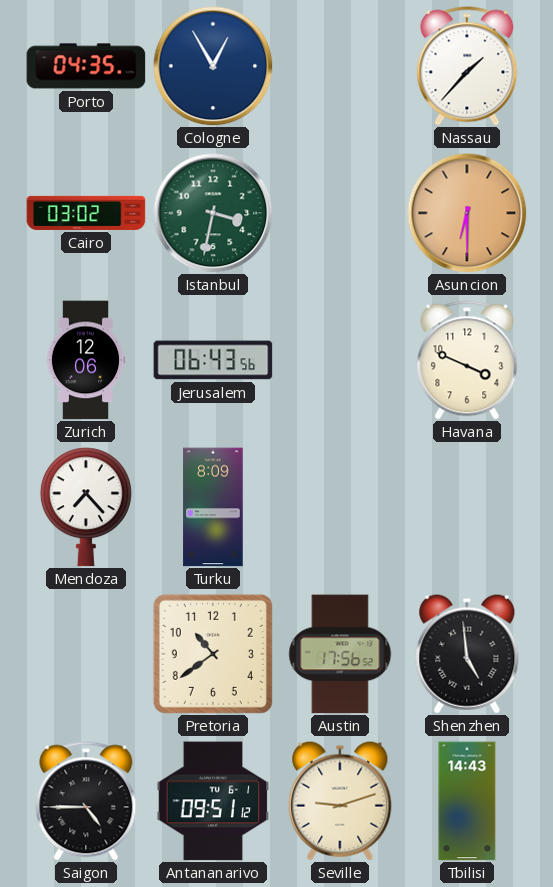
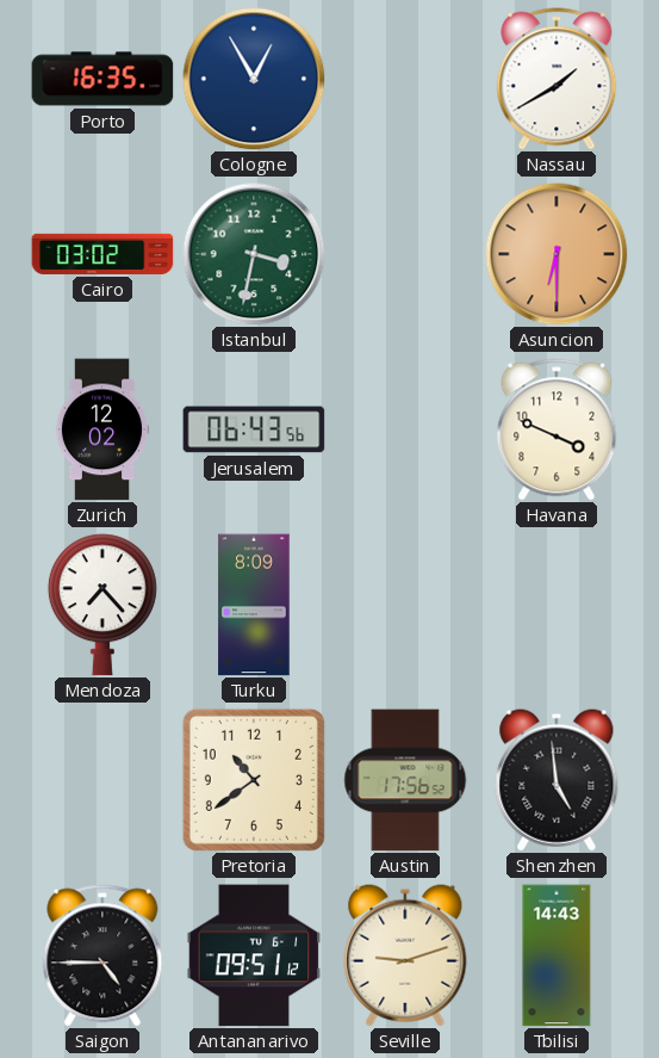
Porto: 04:35 -> 16:35 (102, 79)
Nassau: 1:37 -> 1:40 (557, 79)
Zurich: 12:06 -> 12:02 (102, 429)
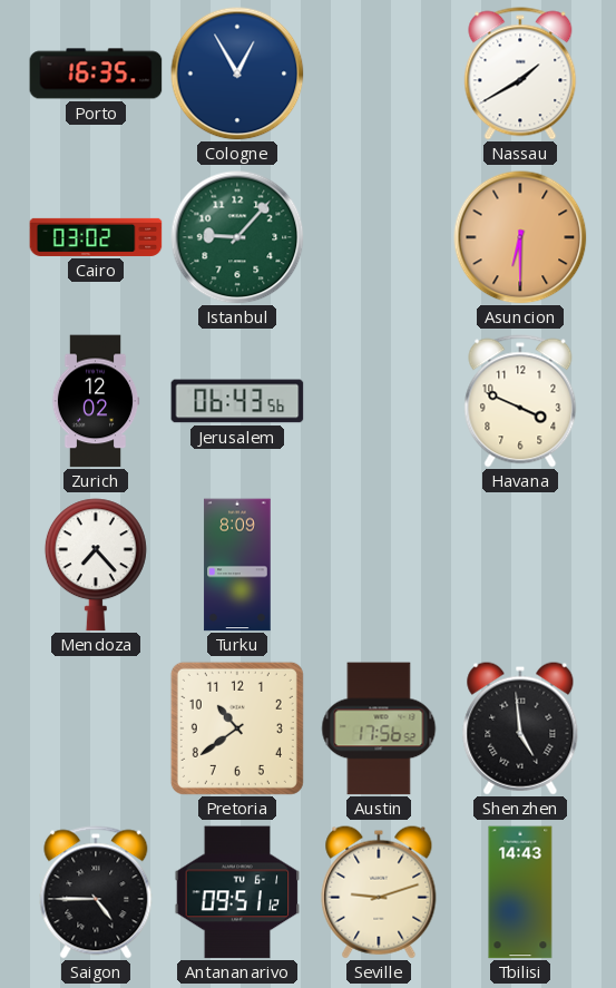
Istanbul: 3:32 -> 9:07 (237, 237)
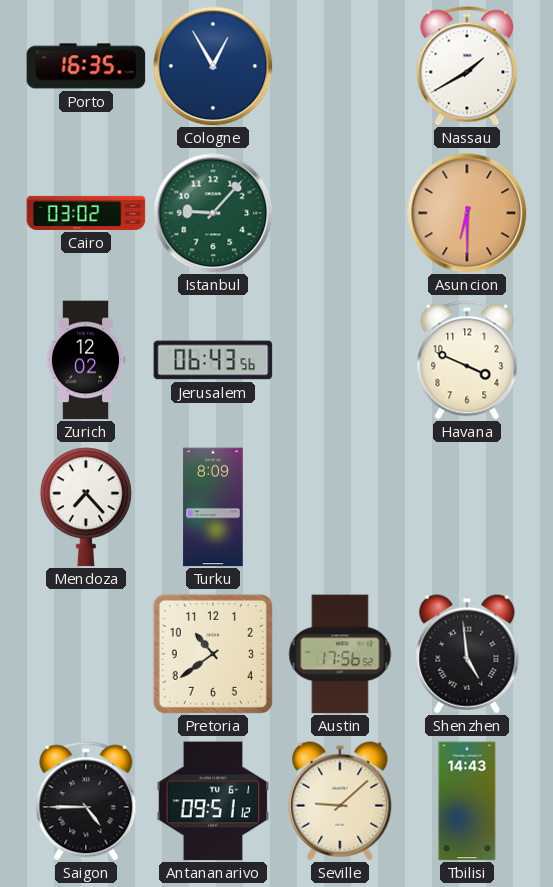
Seville: 9:12 -> 9:08 (340, 801)
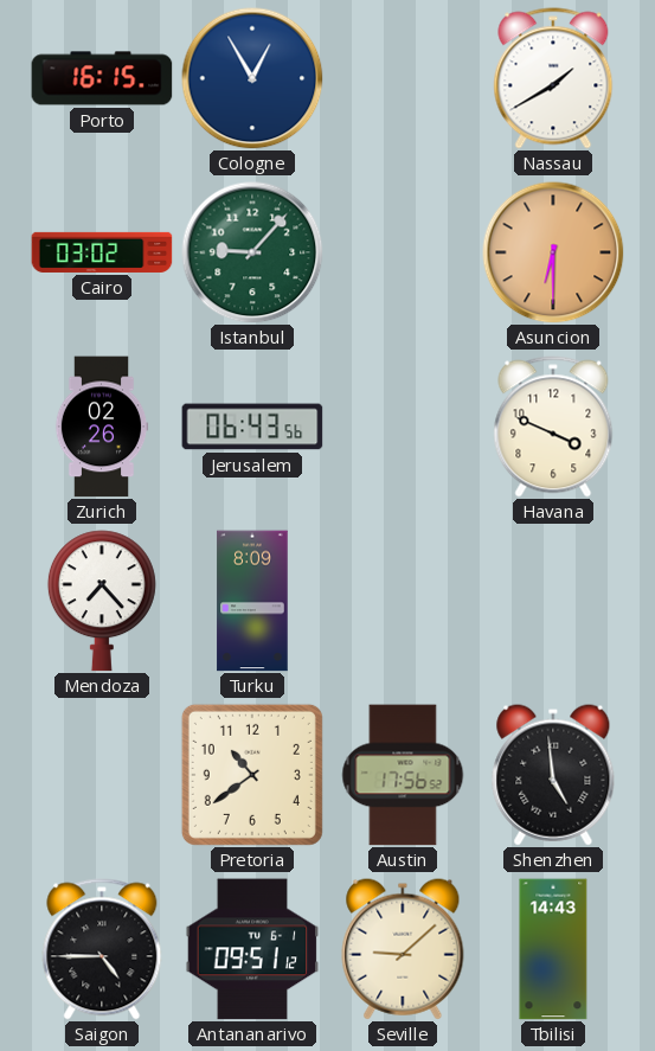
Porto: 16:35 -> 16:15 (102, 78)
Zurich: 12:02 -> 02:26 (102, 427)
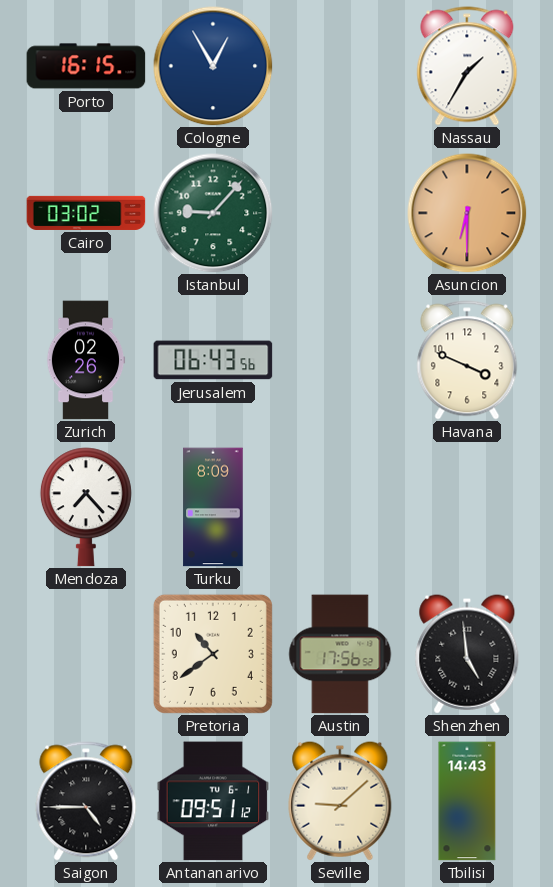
Nassau: 1:40 -> 1:35 (467, 66)
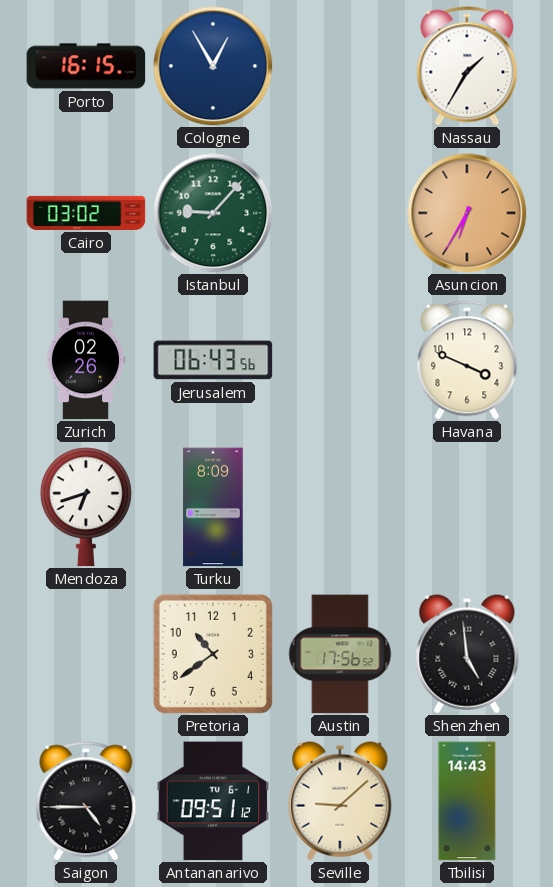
Asuncion: 6:30 -> 6:35 (467, 213)
Mendoza: 7:23 -> 6:42 (86, 507)
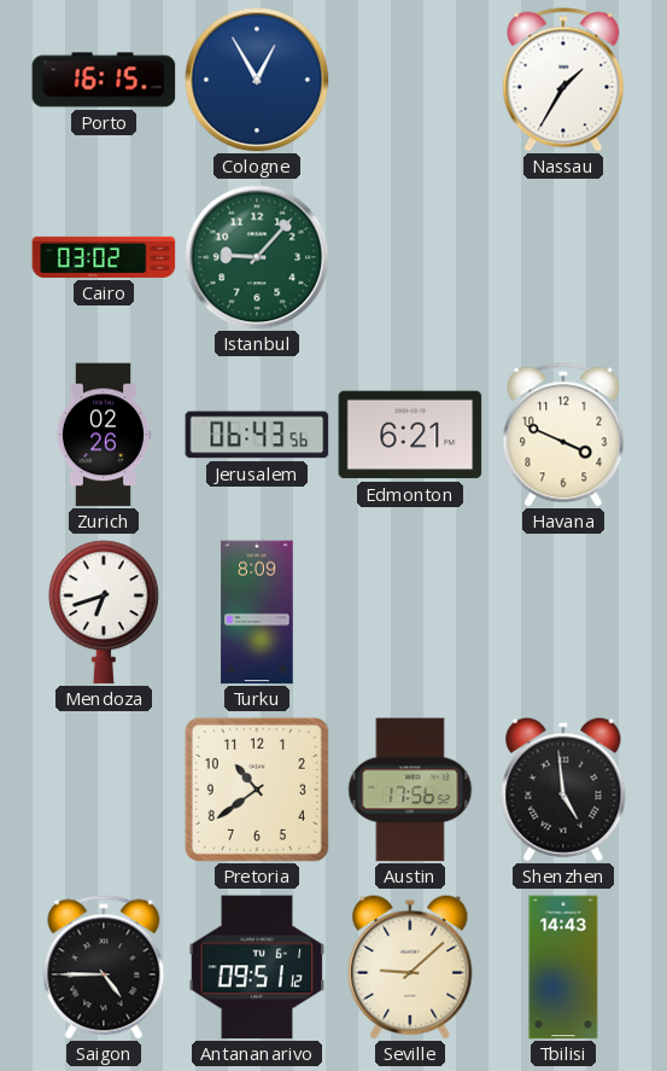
Asuncion: 6:35 -> none (467, 213)
Edmonton: none -> 6:21 (410, 435)
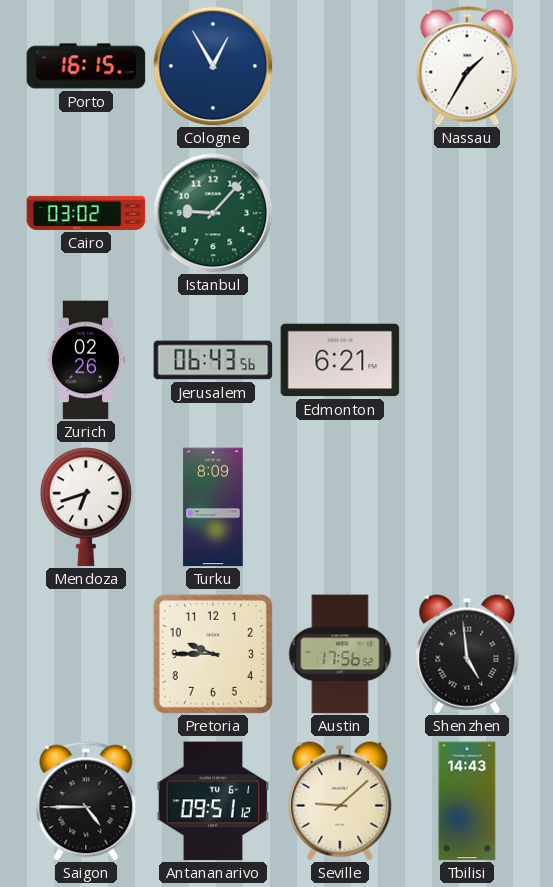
Havana: 3:49 -> none (563, 435)
Pretoria: 10:39 -> 9:45 (213, 654)
